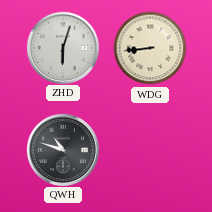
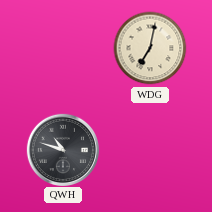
ZHD: 6:03 -> none (62, 47)
WDG: 8:44 -> 7:02 (150, 48)
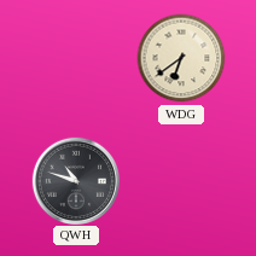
WDG: 7:02 -> 6:39 (181, 58)
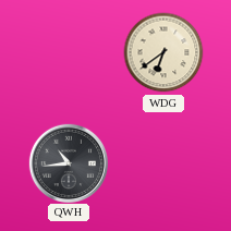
QWH: 10:48 -> 10:44 (68, 162)
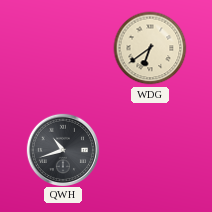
QWH: 10:44 -> 10:42 (62, 149)
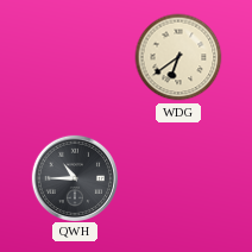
QWH: 10:42 -> 10:45 (74, 177)
